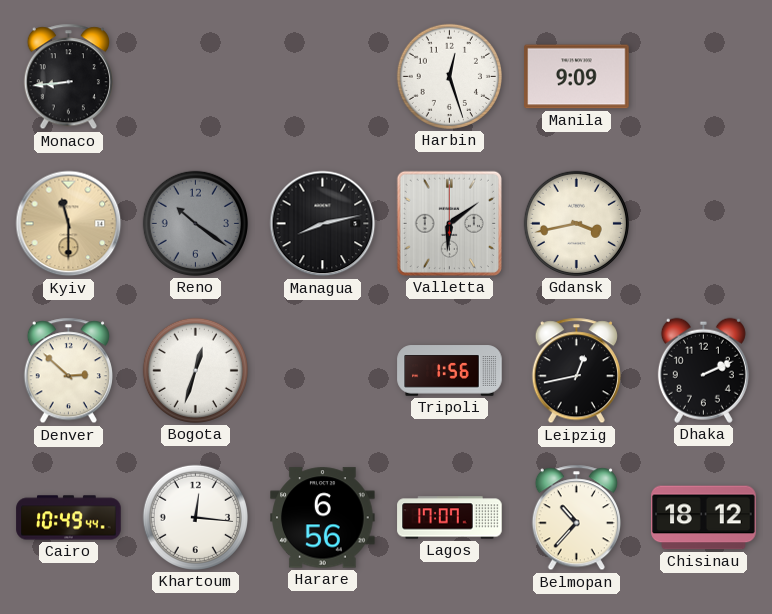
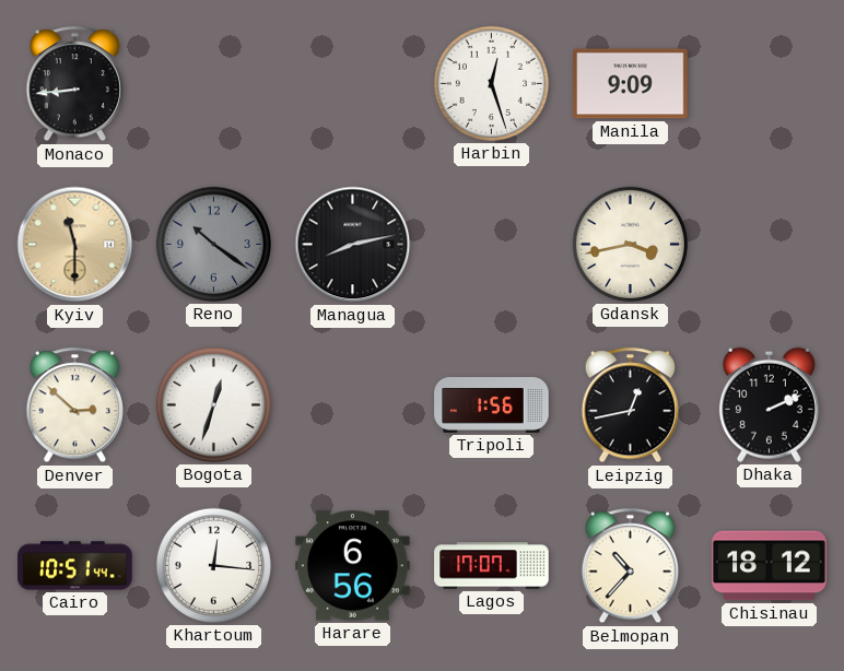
Valletta: 6:09 -> none (449, 223)
Cairo: 10:49 -> 10:51 (75, 566)
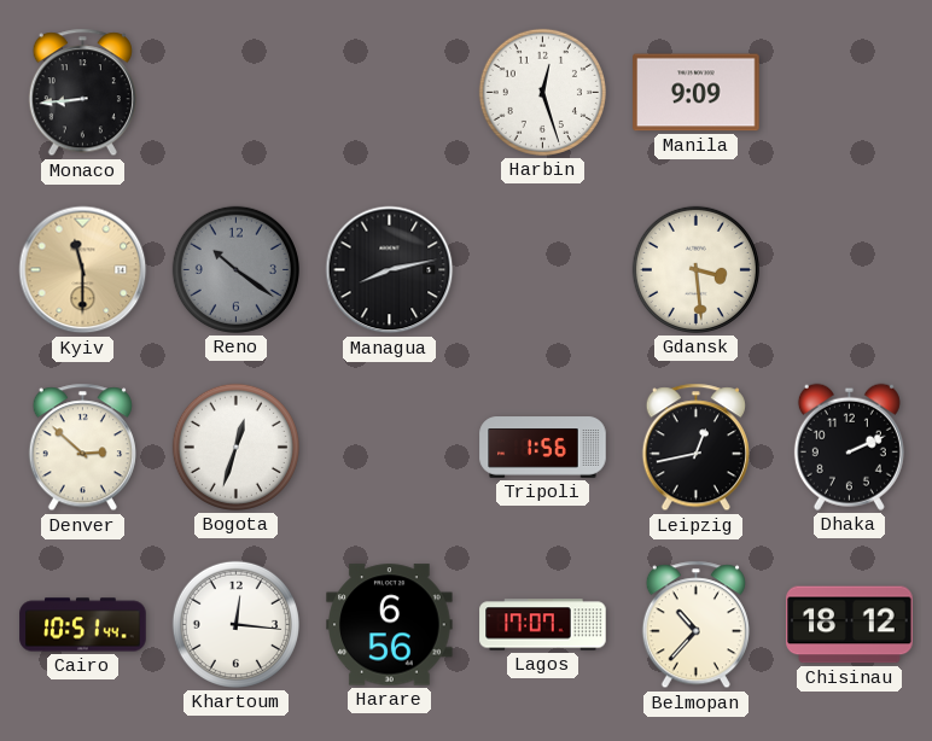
Gdansk: 3:43 -> 3:29 (695, 269)
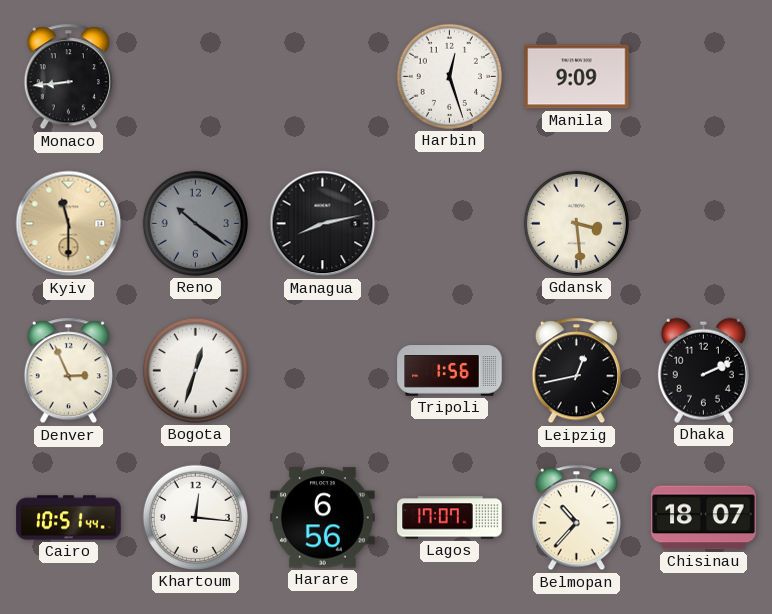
Denver: 2:52 -> 2:56 (68, 371)
Chisinau: 18:12 -> 18:07 (704, 518)
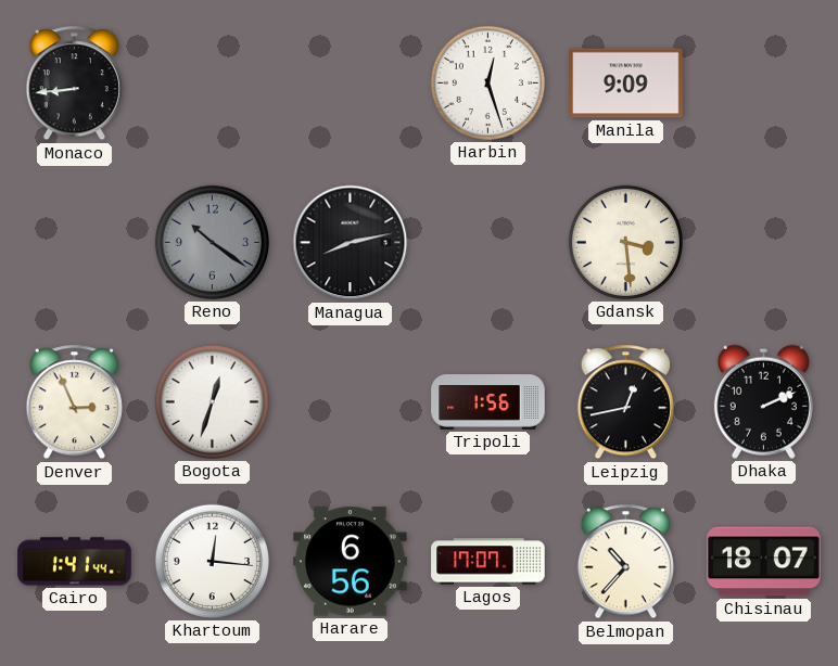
Kyiv: 11:30 -> none (69, 224)
Cairo: 10:51 -> 1:41 (75, 562)
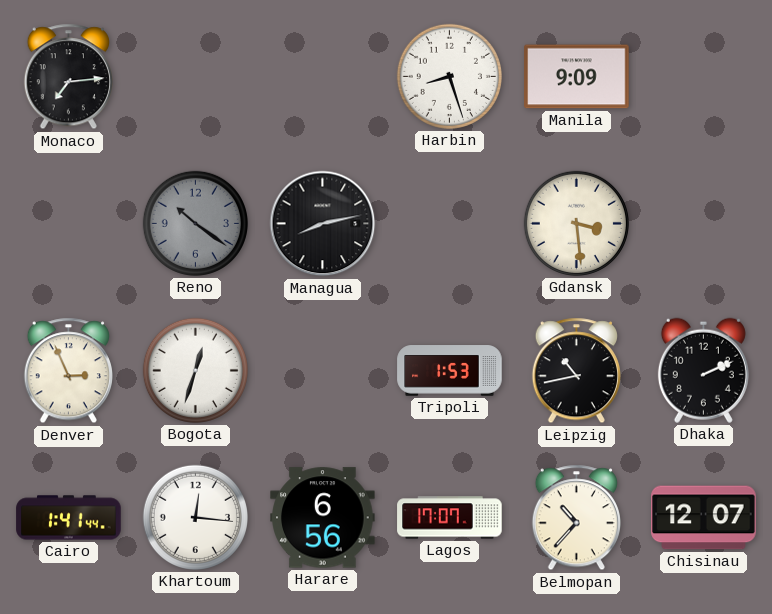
Monaco: 8:44 -> 7:14 (68, 77)
Harbin: 12:27 -> 8:27 (449, 76)
Tripoli: 1:56 -> 1:53 (450, 371)
Leipzig: 12:43 -> 10:43 (576, 371)
Chisinau: 18:07 -> 12:07 (704, 518)
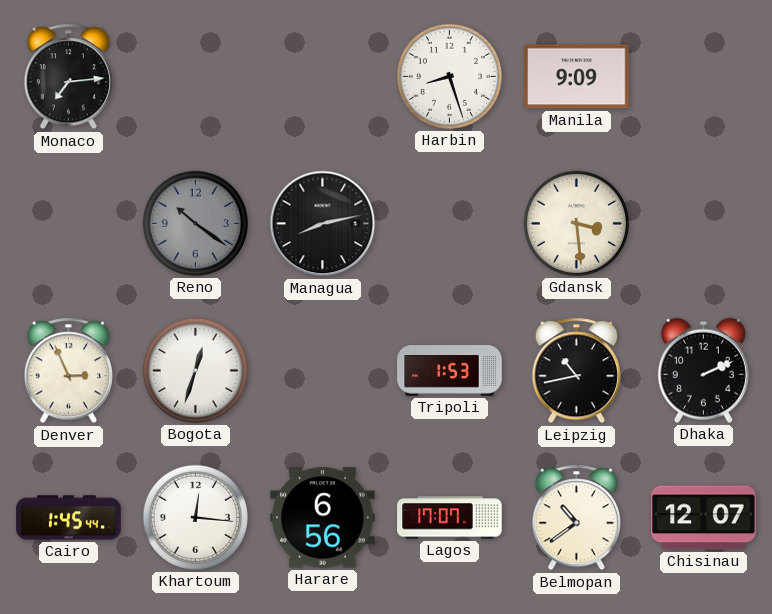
Cairo: 1:41 -> 1:45 (69, 518)
Belmopan: 10:37 -> 10:39 (576, 518)
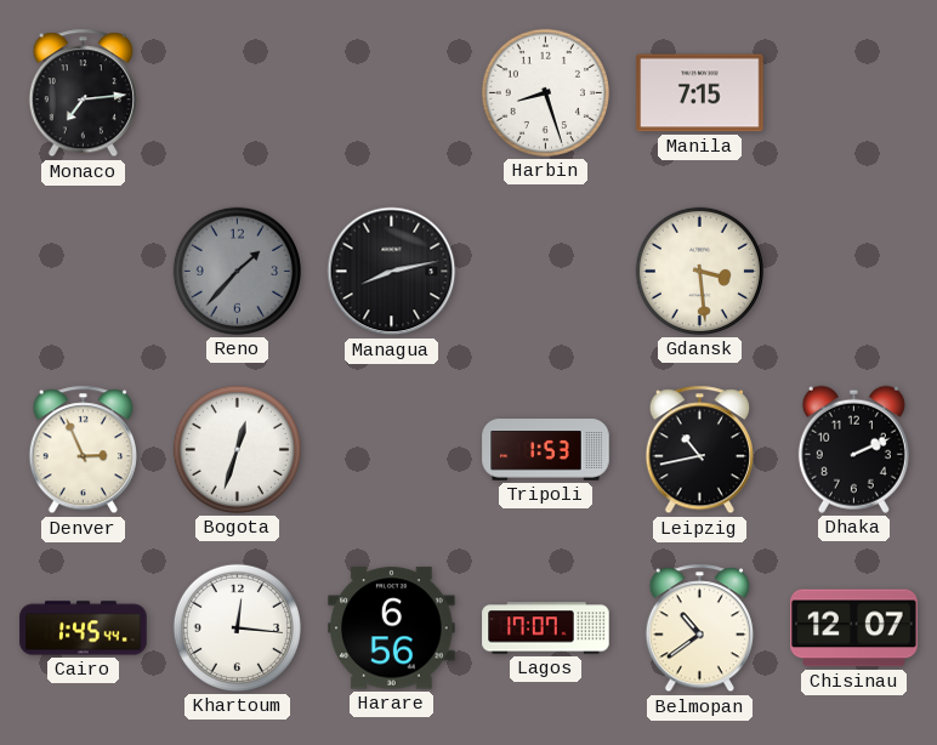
Manila: 9:09 -> 7:15 (700, 93)
Reno: 10:21 -> 1:37 (237, 271)
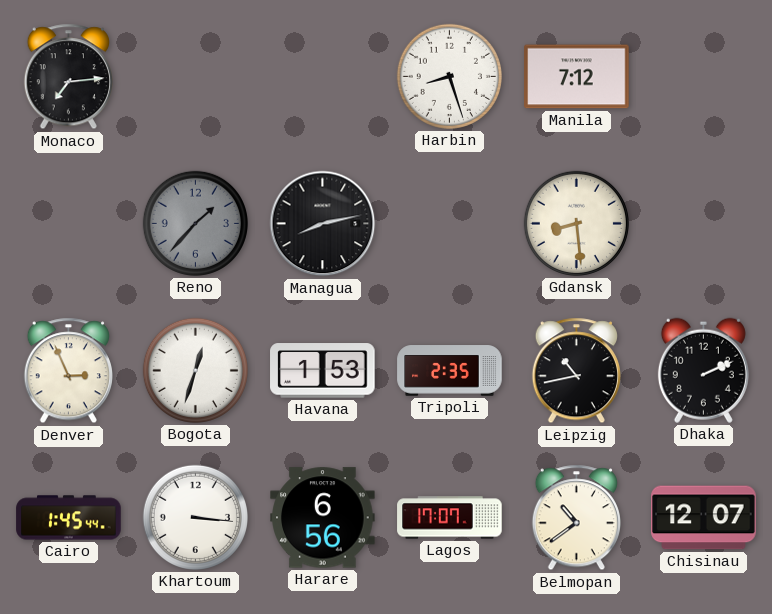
Manila: 7:15 -> 7:12 (577, 77)
Gdansk: 3:29 -> 8:29 (576, 223)
Havana: none -> 1:53 (323, 371)
Tripoli: 1:53 -> 2:35 (450, 371)
Khartoum: 12:16 -> 3:16 (195, 517)
